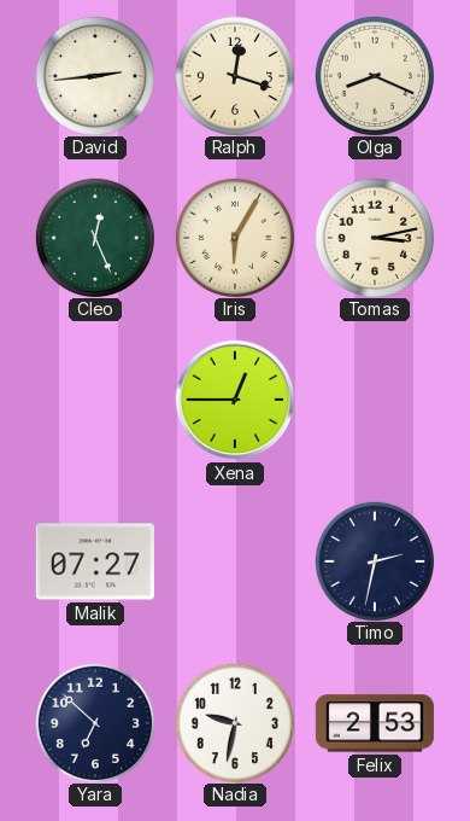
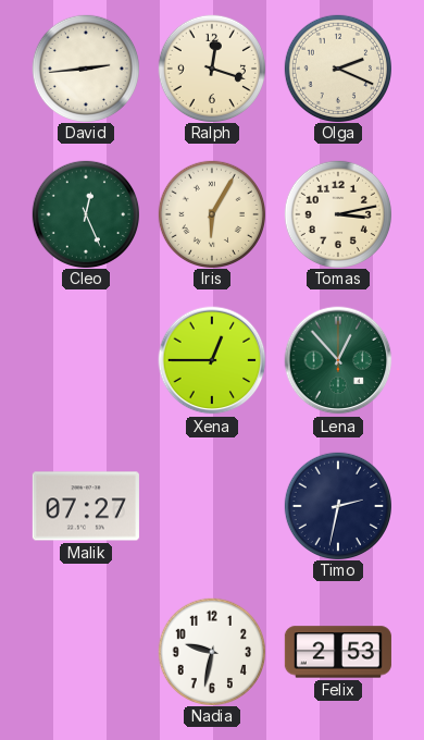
Olga: 8:19 -> 2:19 (337, 67)
Lena: none -> 12:53 (338, 360)
Yara: 6:52 -> none (94, 722)
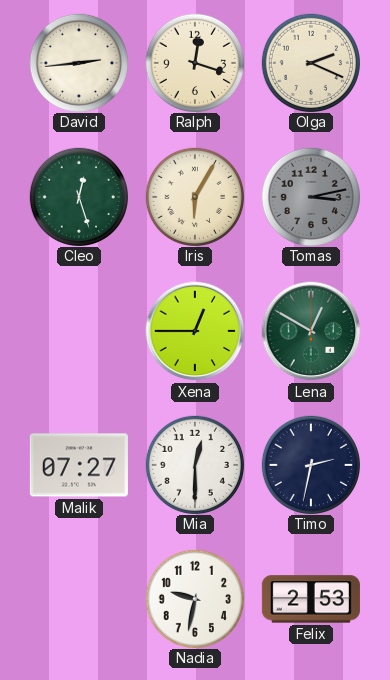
Cleo: 12:26 -> 12:27 (78, 196)
Tomas dial: cream -> grey (310, 196)
Lena: 12:53 -> 12:50 (311, 331)
Mia: none -> 12:30 (194, 464)
